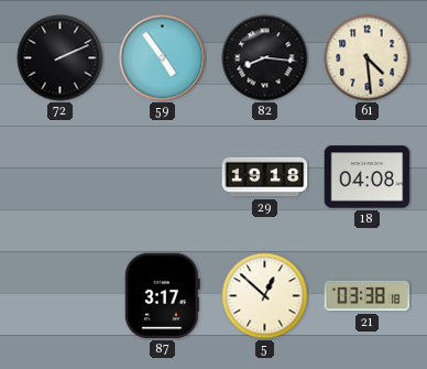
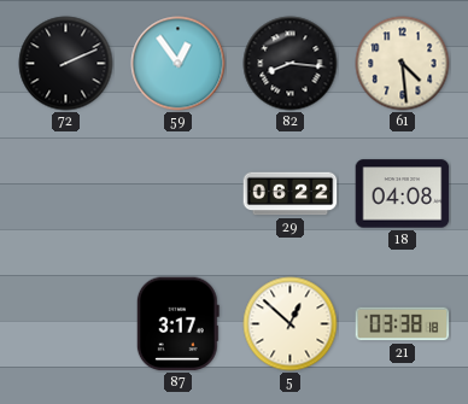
59: 4:54 -> 12:54 (179, 64)
29: 19:18 -> 06:22 (291, 194)
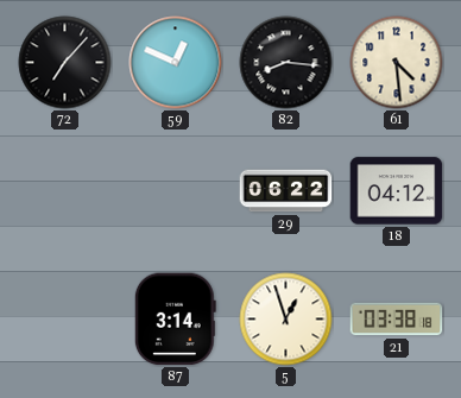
72: 2:11 -> 7:07 (65, 63)
59: 12:54 -> 12:49 (176, 63)
18: 04:08 -> 04:12 (397, 191)
87: 3:17 -> 3:14 (175, 320)
5: 12:52 -> 12:57 (286, 320)
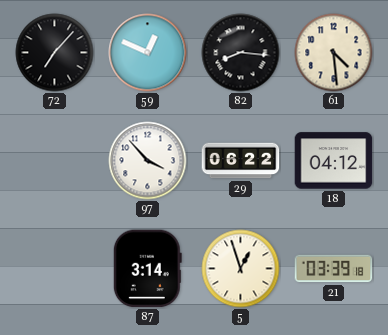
97: none -> 3:53 (148, 161)
21: 03:38 -> 03:39 (334, 269)
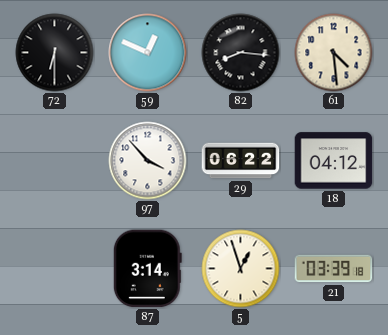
72: 7:07 -> 6:30 (55, 53)
